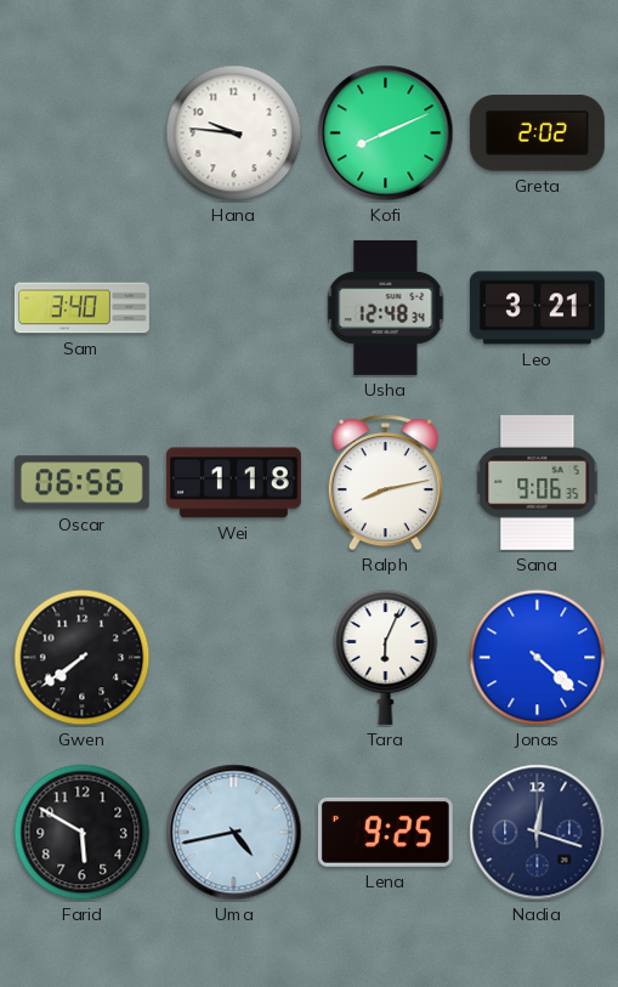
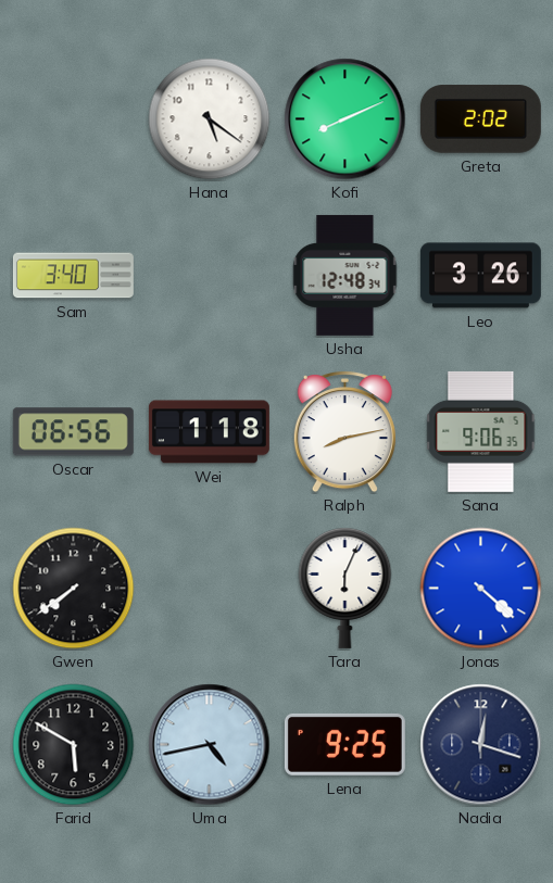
Hana: 9:46 -> 5:21 (210, 119)
Leo: 3:21 -> 3:26 (480, 276)
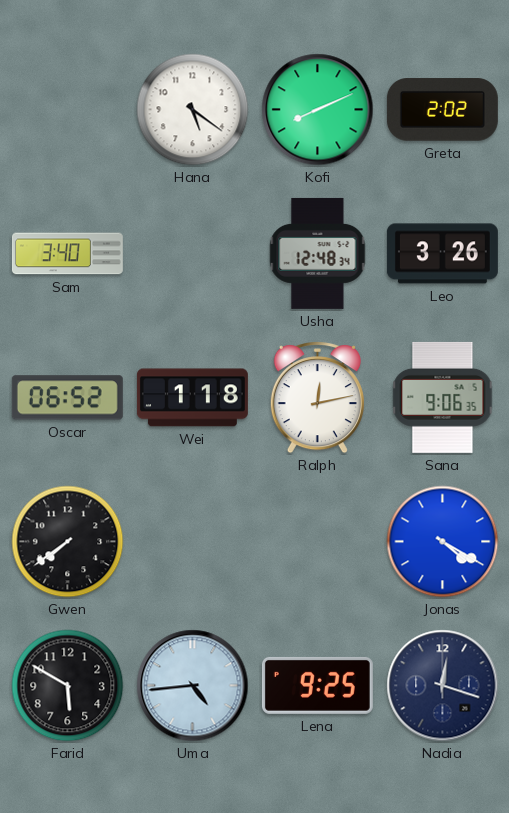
Oscar: 06:56 -> 06:52 (67, 398)
Ralph: 8:13 -> 12:13 (317, 398)
Tara: 6:04 -> none (345, 588)
Jonas: 4:22 -> 4:20 (443, 542)
Uma: 4:43 -> 4:44 (193, 686)
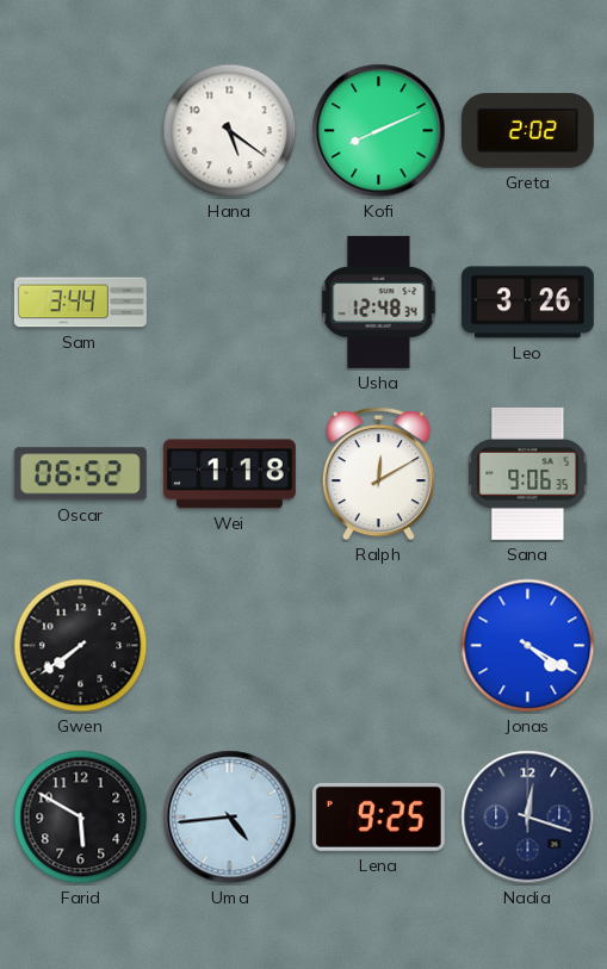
Sam: 3:40 -> 3:44 (80, 303)
Ralph: 12:13 -> 12:10 (378, 474)
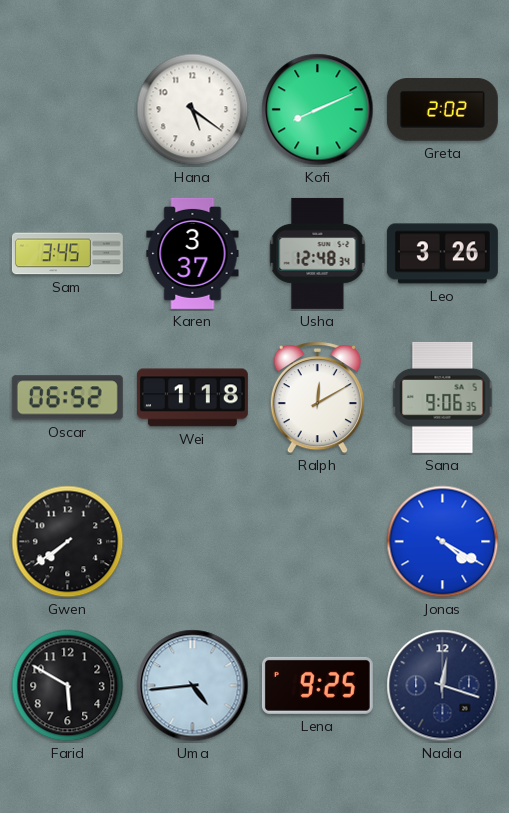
Sam: 3:44 -> 3:45 (67, 254)
Karen: none -> 3:37 (193, 253)
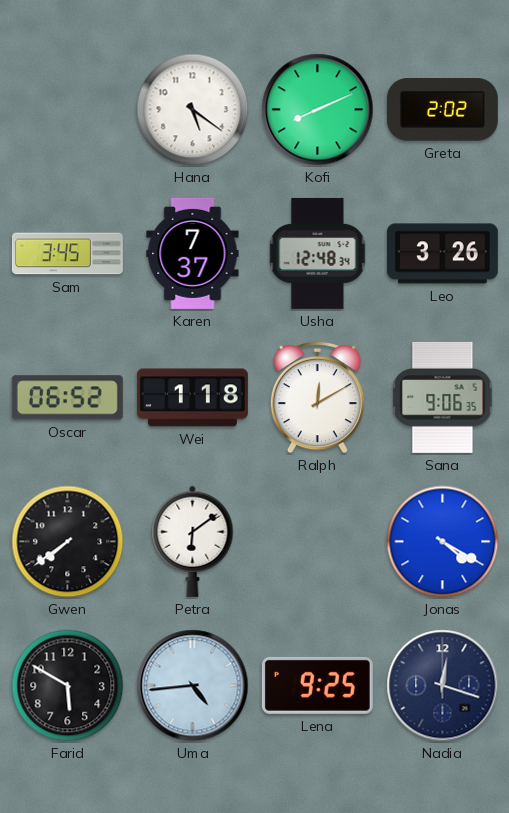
Karen: 3:37 -> 7:37 (193, 253)
Petra: none -> 6:09 (193, 541)
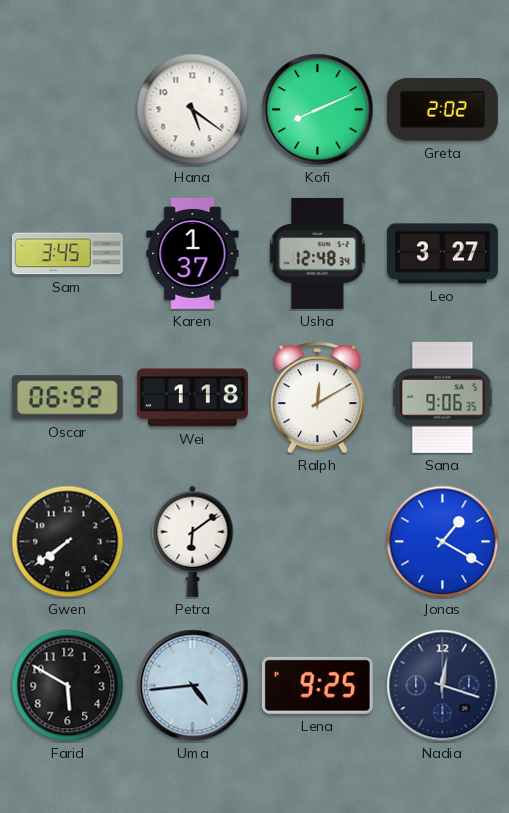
Karen: 7:37 -> 1:37 (193, 253)
Leo: 3:26 -> 3:27 (442, 254)
Jonas: 4:20 -> 1:20 (443, 542)
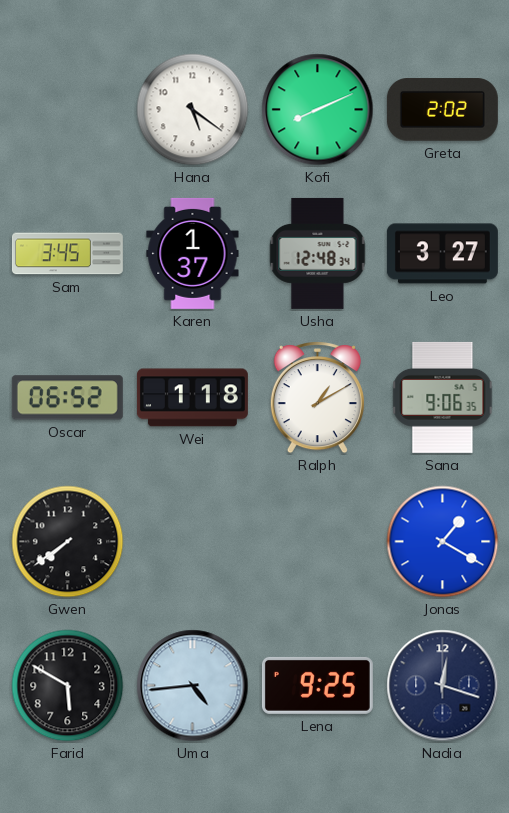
Ralph: 12:10 -> 1:10 (317, 398)
Petra: 6:09 -> none (193, 541)
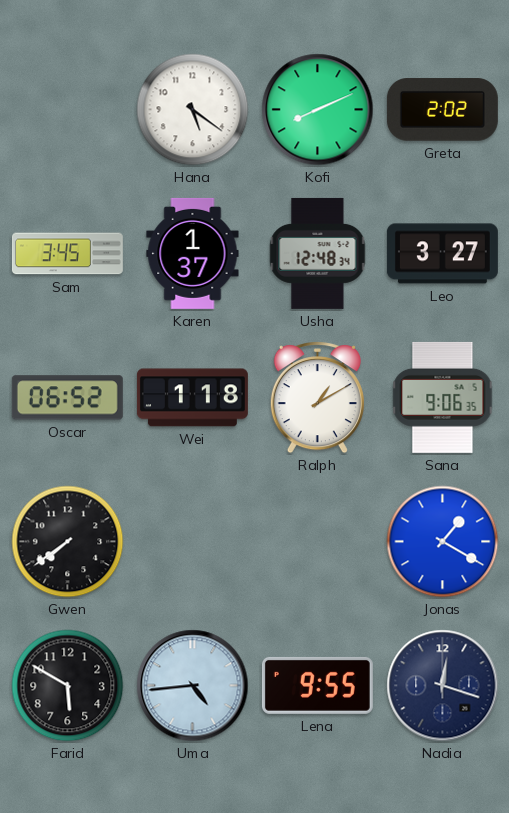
Lena: 9:25 -> 9:55 (317, 685)
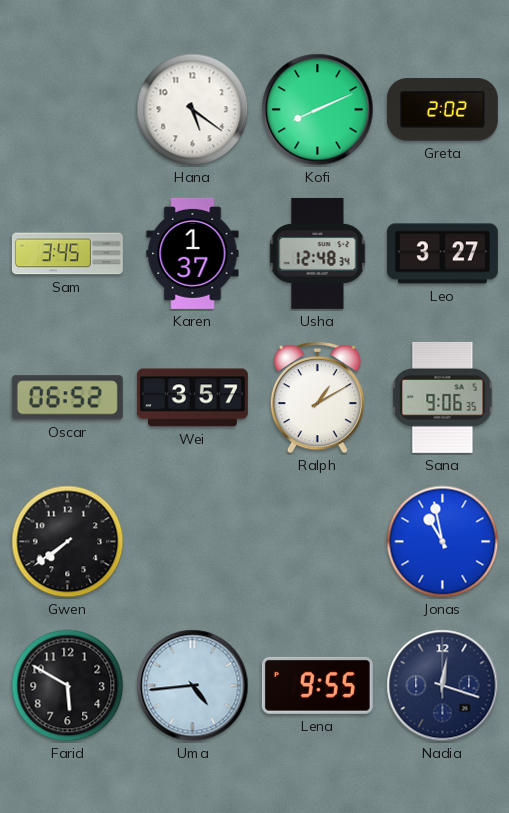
Wei: 1:18 -> 3:57 (192, 398)
Jonas: 1:20 -> 10:58 (443, 542)
